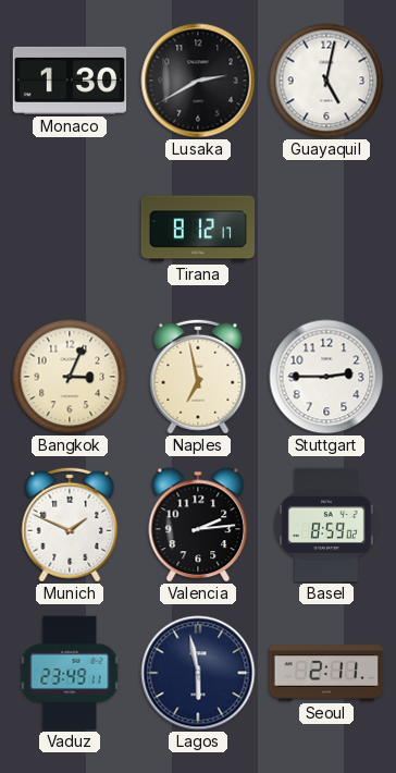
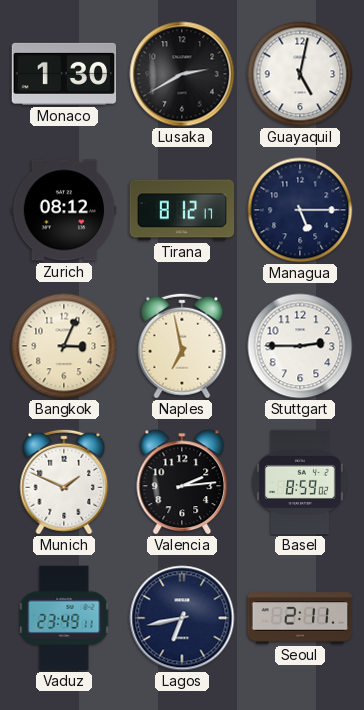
Zurich: none -> 08:12 (64, 210)
Managua: none -> 5:15 (300, 210)
Lagos: 5:58 -> 6:43 (182, 618)
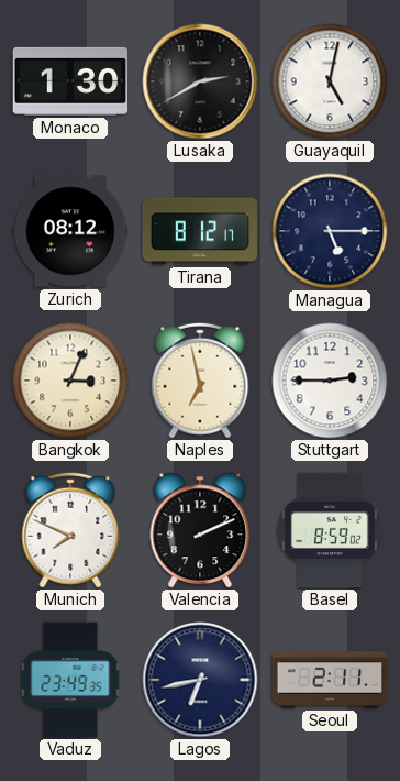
Munich: 1:49 -> 7:49 (70, 530)
Valencia: 2:14 -> 2:11 (200, 530)
Vaduz: 23:49:11 -> 23:49:35 (70, 680)
